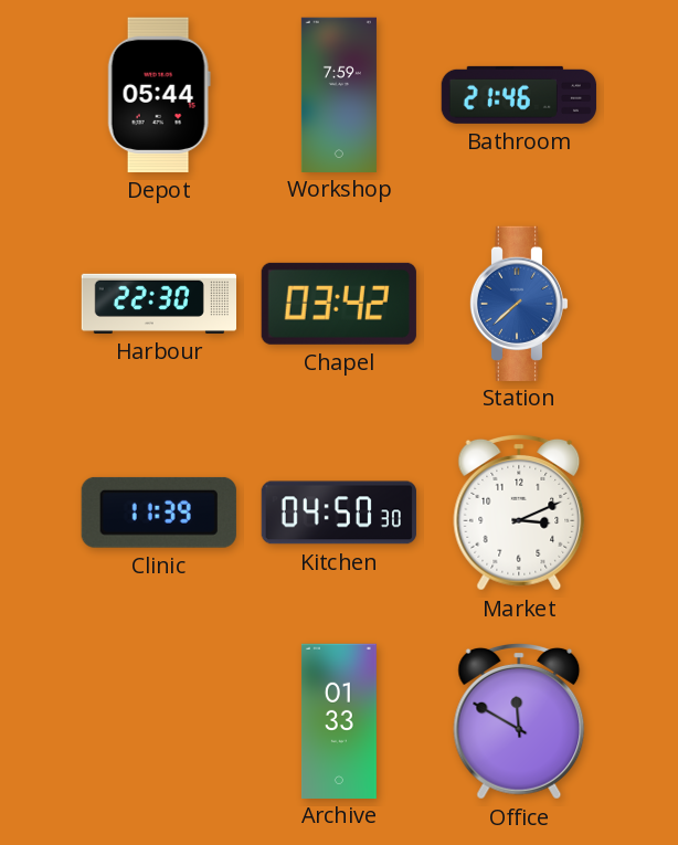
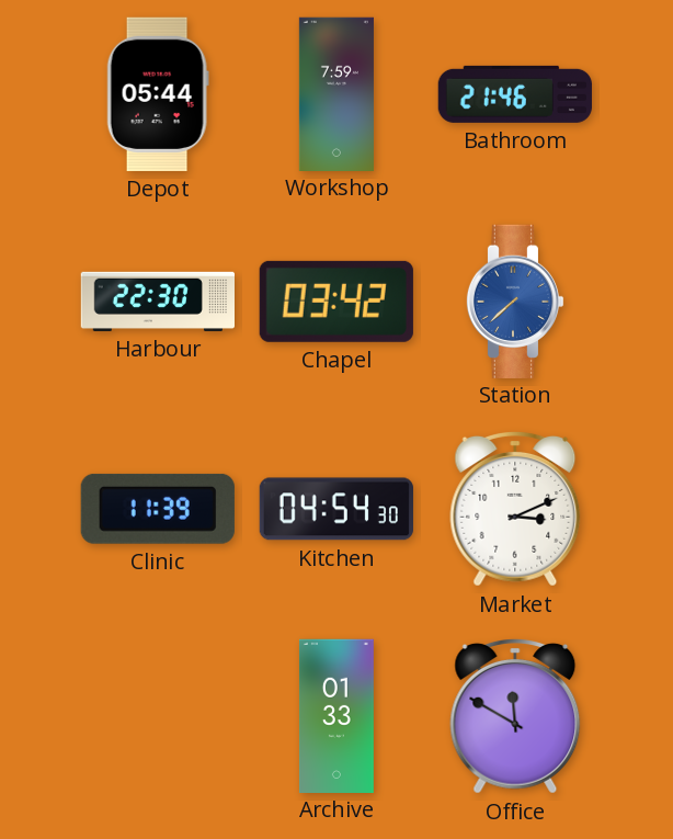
Kitchen: 04:50 -> 04:54 (336, 509)
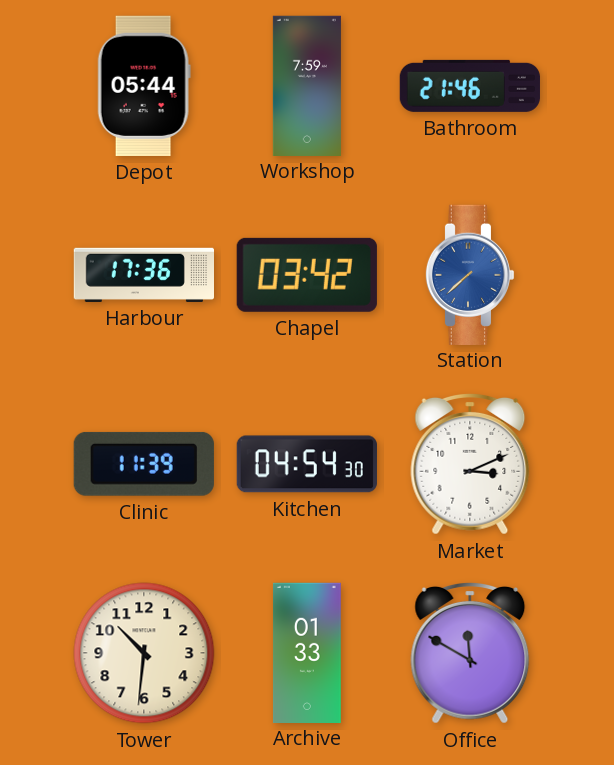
Harbour: 22:30 -> 17:36 (143, 275)
Tower: none -> 10:31 (144, 653)
